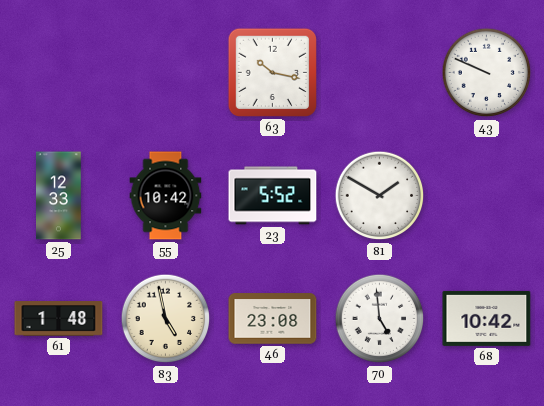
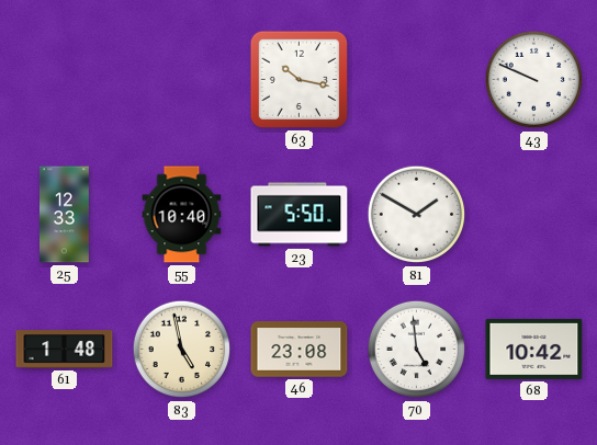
55: 10:42 -> 10:40 (182, 215)
23: 5:52 -> 5:50 (300, 215)
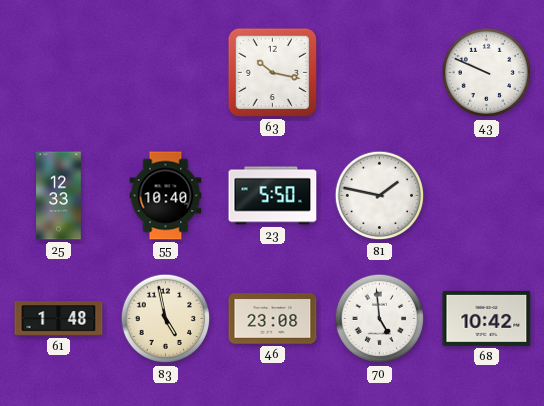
81: 1:50 -> 1:47 (380, 196)
